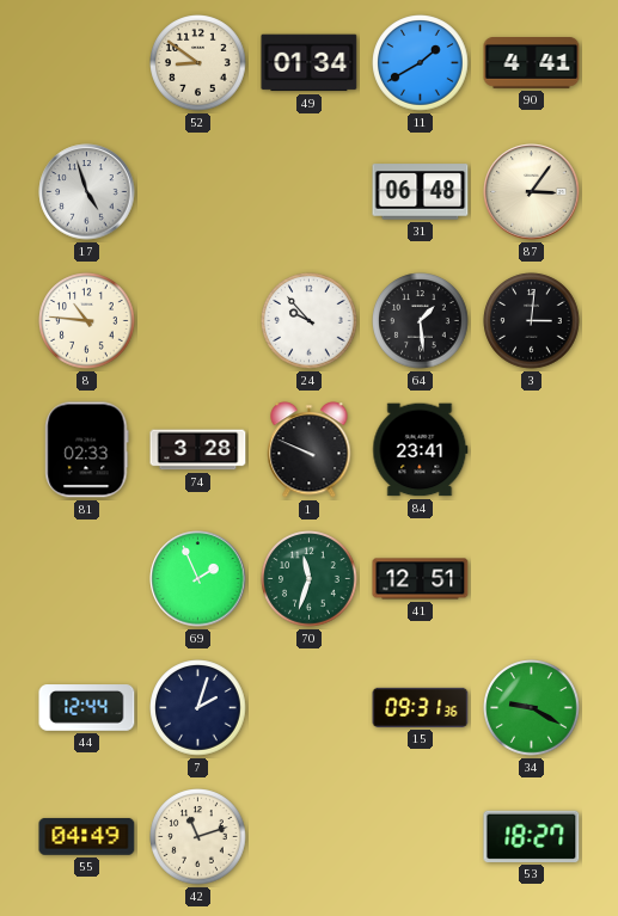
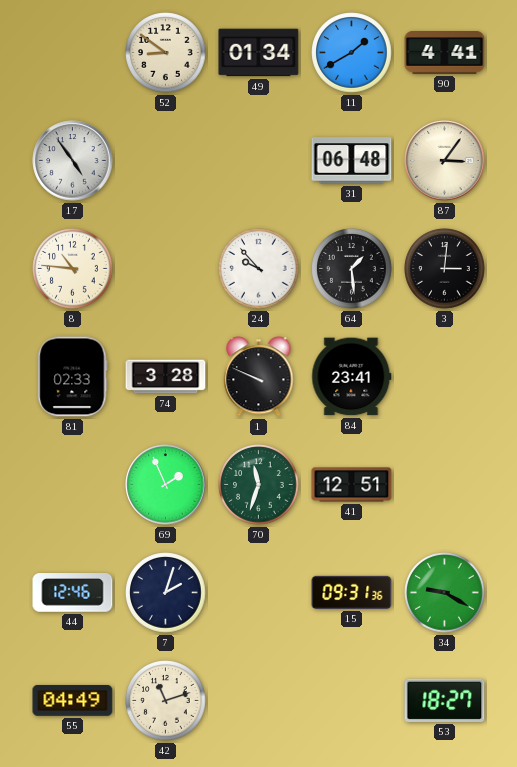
17: 4:57 -> 4:54 (73, 161)
44: 12:44 -> 12:46 (73, 593)
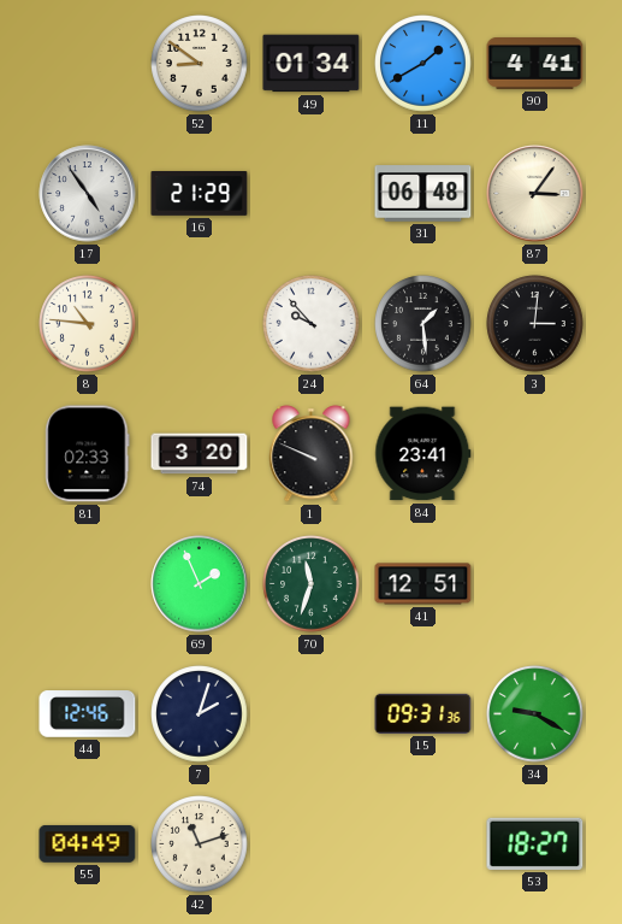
16: none -> 21:29 (200, 194)
74: 3:28 -> 3:20 (200, 454)
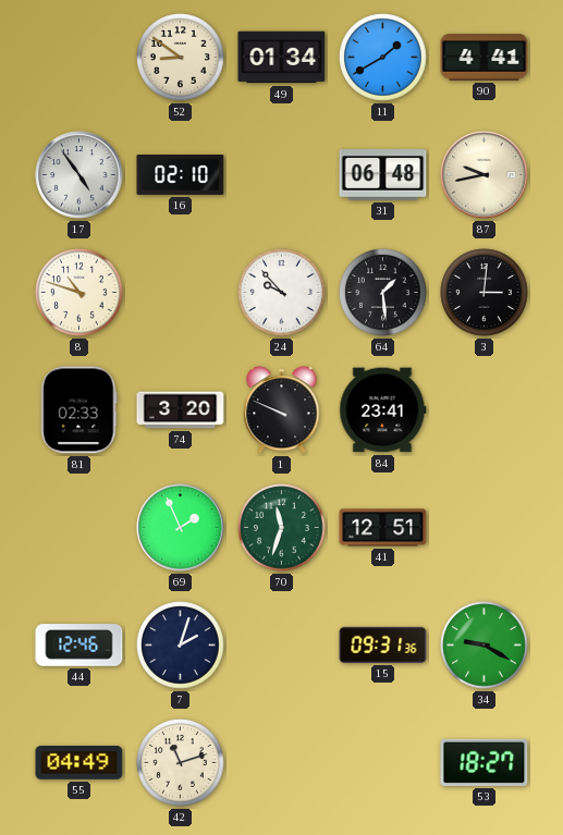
16: 21:29 -> 02:10 (181, 175)
87: 3:06 -> 9:43 (485, 175)
8: 10:46 -> 10:48 (79, 293)
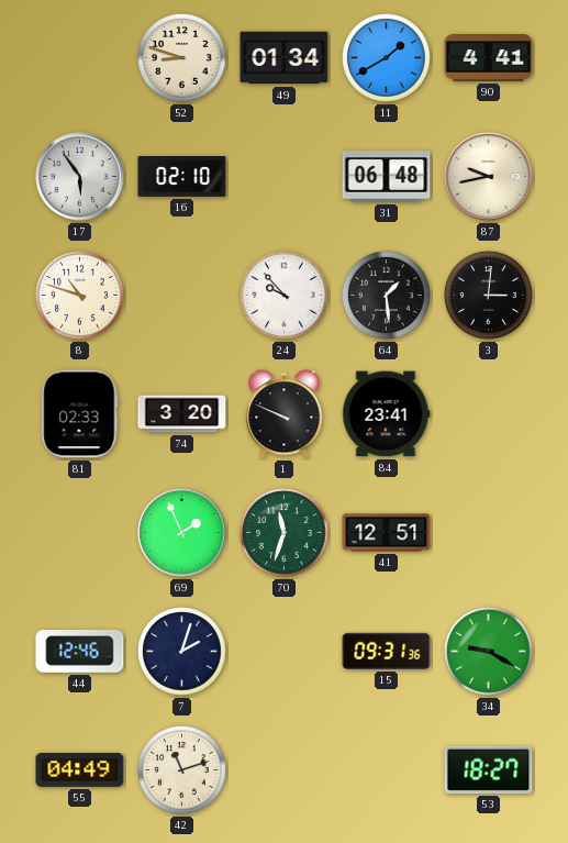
52: 8:51 -> 8:48 (182, 58)
17: 4:54 -> 5:54 (80, 177)
